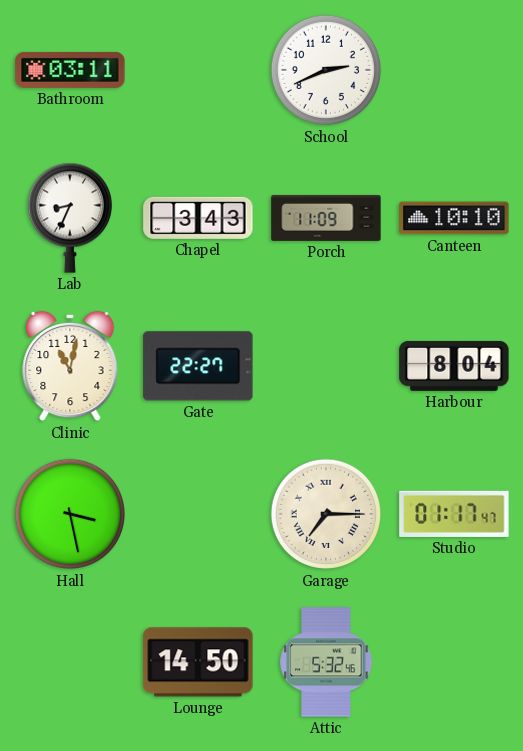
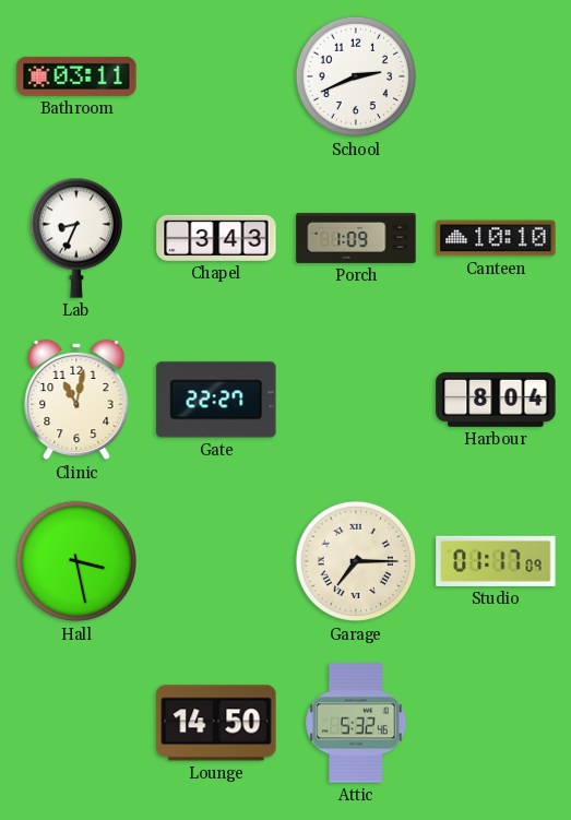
Porch: 11:09 -> 1:09 (356, 238)
Studio: 01:17:47 -> 01:17:09 (496, 561)
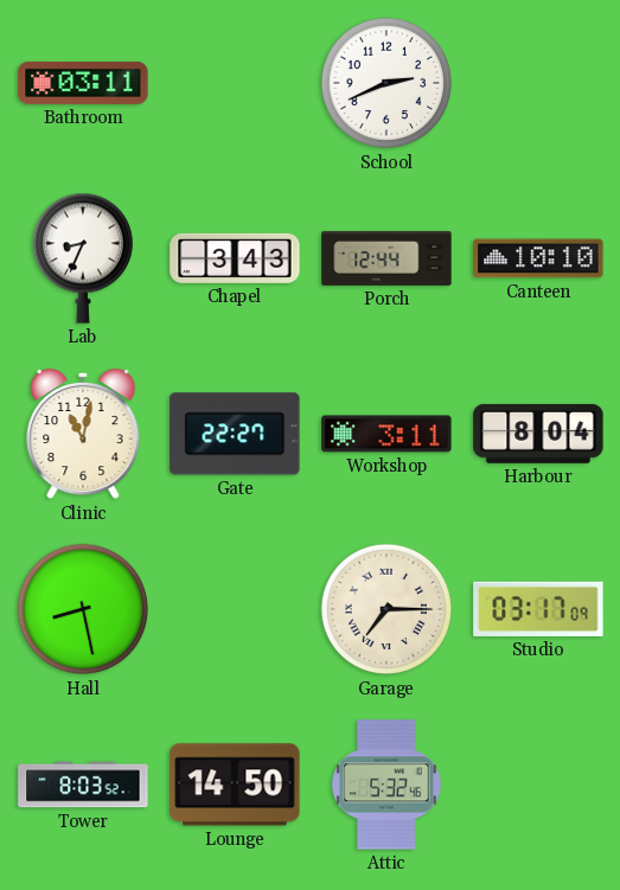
Porch: 1:09 -> 12:44 (386, 258)
Workshop: none -> 3:11 (386, 434)
Hall: 3:28 -> 8:28 (83, 609)
Studio: 01:17 -> 03:17 (538, 609)
Tower: none -> 8:03 (83, 785)
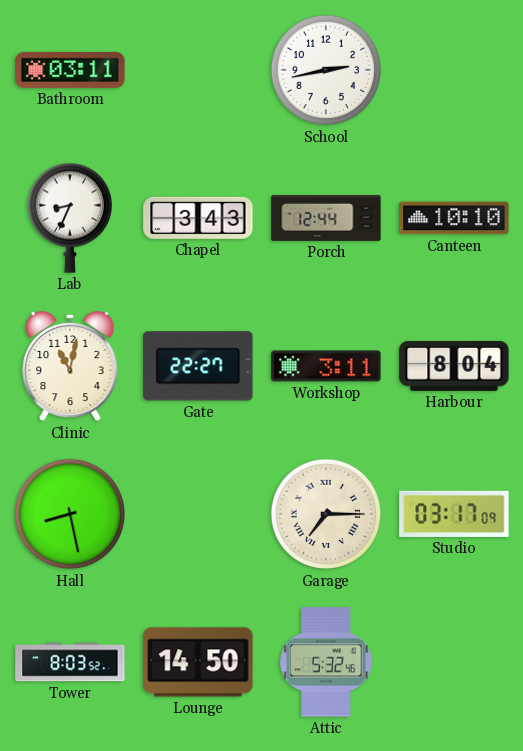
School: 2:41 -> 2:43 (326, 70)
